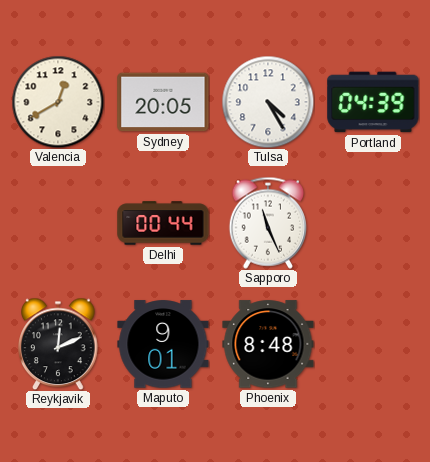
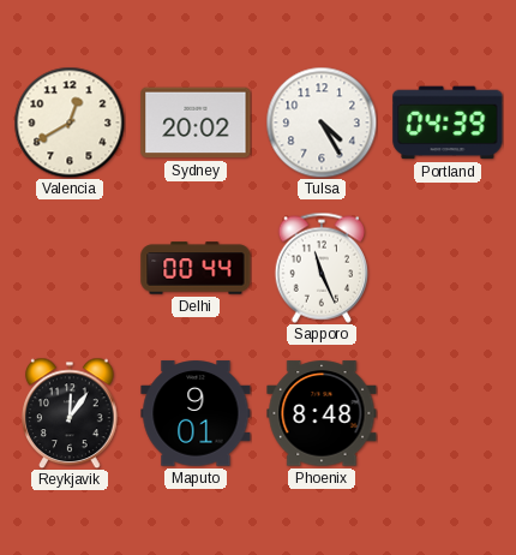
Sydney: 20:05 -> 20:02 (196, 123)
Reykjavik: 12:11 -> 12:06 (70, 413)
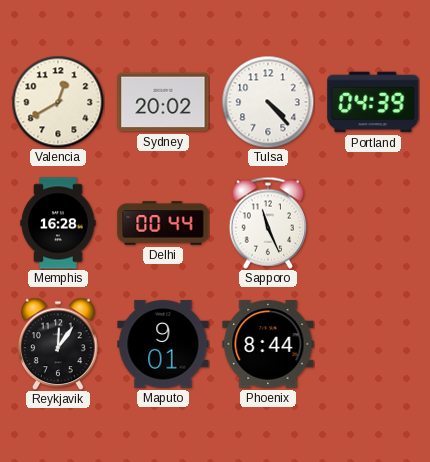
Tulsa: 4:25 -> 4:23 (268, 102)
Memphis: none -> 16:28 (58, 223)
Phoenix: 8:48 -> 8:44 (268, 344)
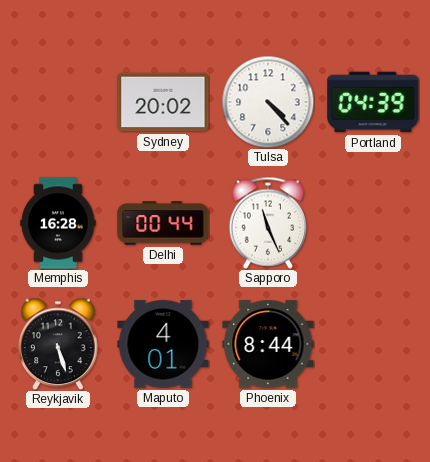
Valencia: 12:40 -> none (58, 102)
Reykjavik: 12:06 -> 5:27 (58, 344)
Maputo: 9:01 -> 4:01 (163, 344)
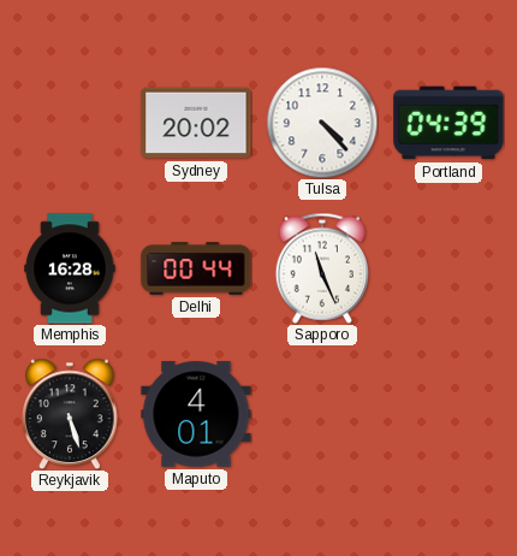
Phoenix: 8:44 -> none (268, 344)
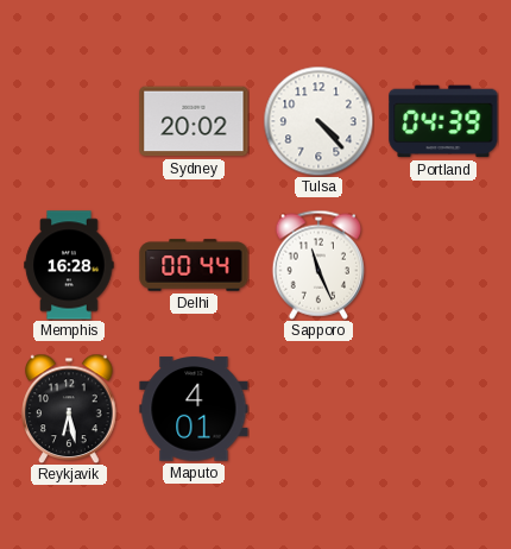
Reykjavik: 5:27 -> 6:28 (69, 409)
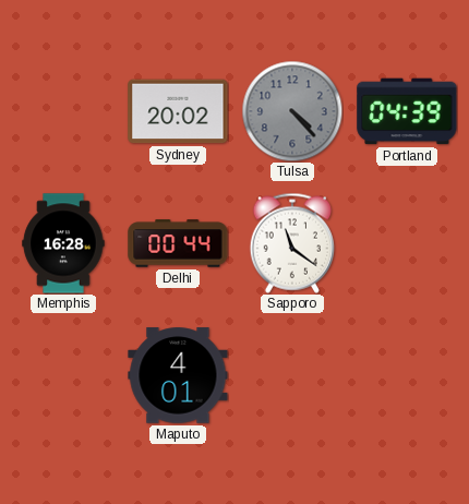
Tulsa dial: white -> grey (292, 111)
Sapporo: 11:26 -> 11:21 (291, 243)
Reykjavik: 6:28 -> none (69, 409)
